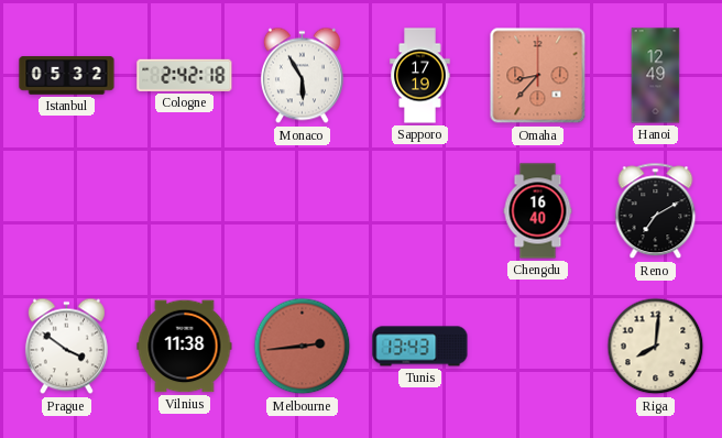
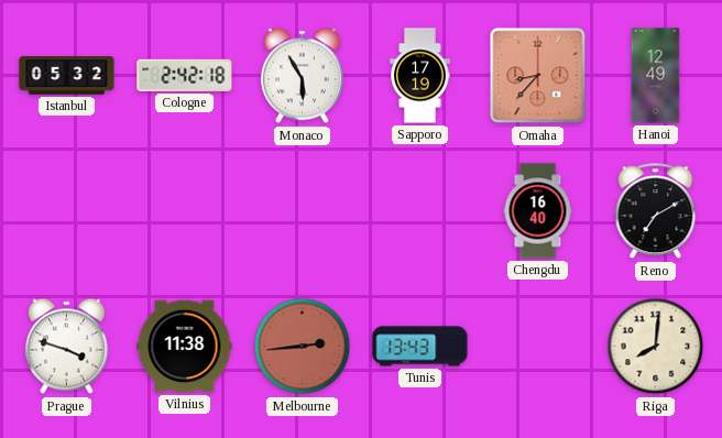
Prague: 3:51 -> 3:48 (66, 347)
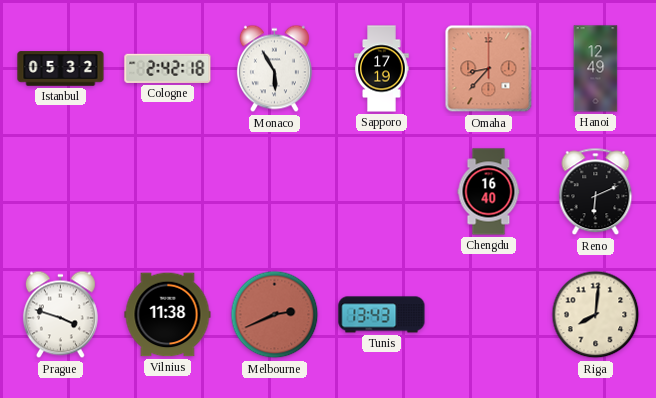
Reno: 7:10 -> 6:11 (596, 192)
Melbourne: 2:44 -> 2:41 (275, 315)
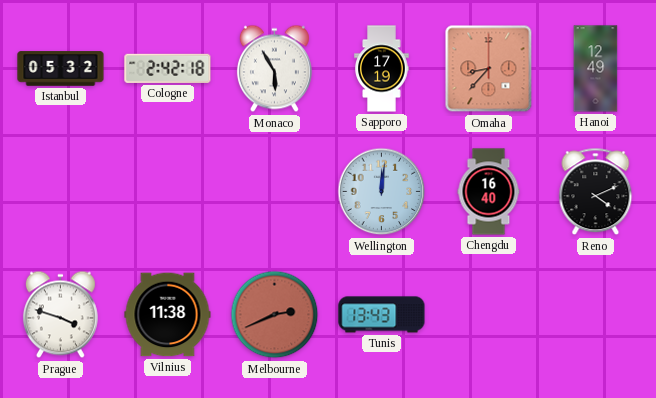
Wellington: none -> 12:01 (382, 192)
Reno: 6:11 -> 4:11 (596, 192)
Riga: 8:01 -> none (596, 315)
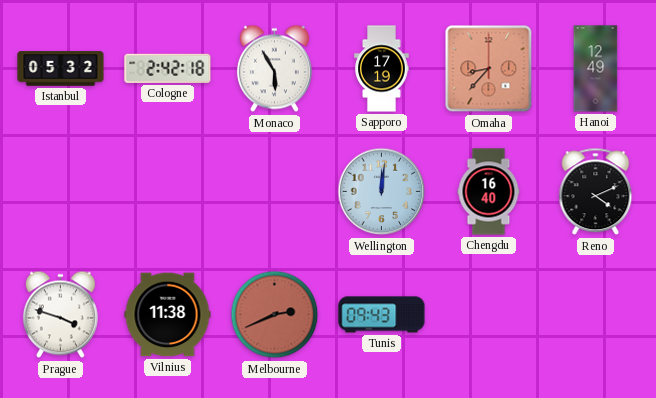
Tunis: 13:43 -> 09:43 (382, 315)
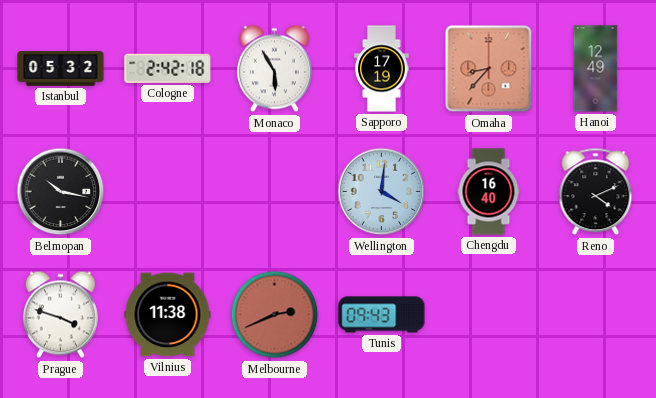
Belmopan: none -> 10:17 (61, 192)
Wellington: 12:01 -> 4:01 (382, 192)
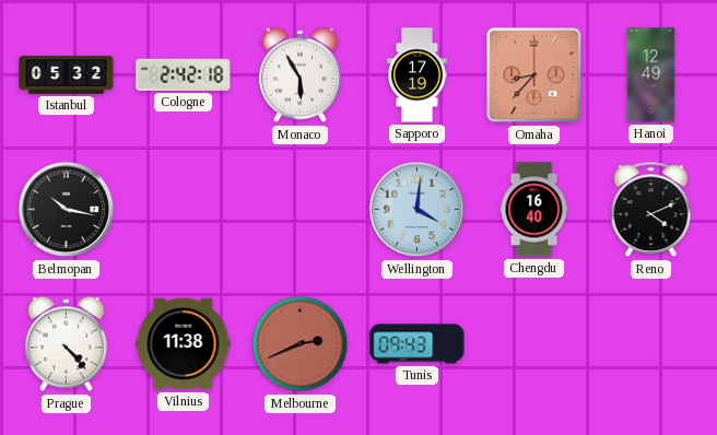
Prague: 3:48 -> 4:23 (66, 344)
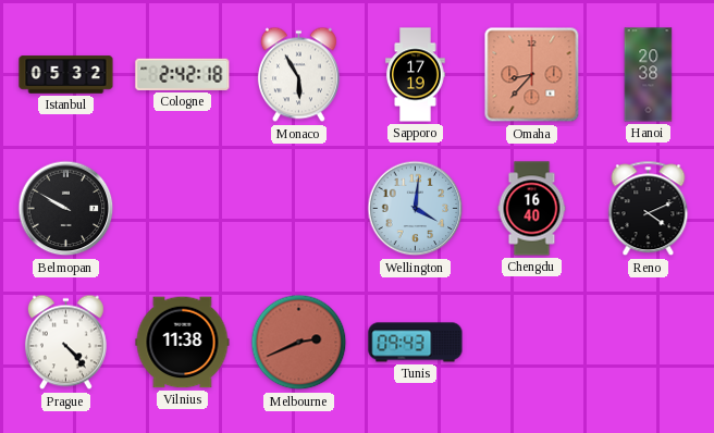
Hanoi: 12:49 -> 20:38 (649, 75)
Belmopan: 10:17 -> 9:50 (66, 209)
